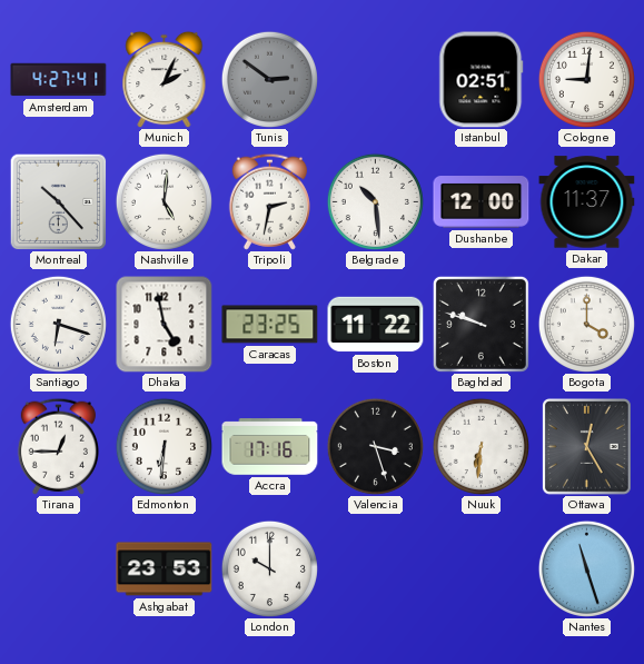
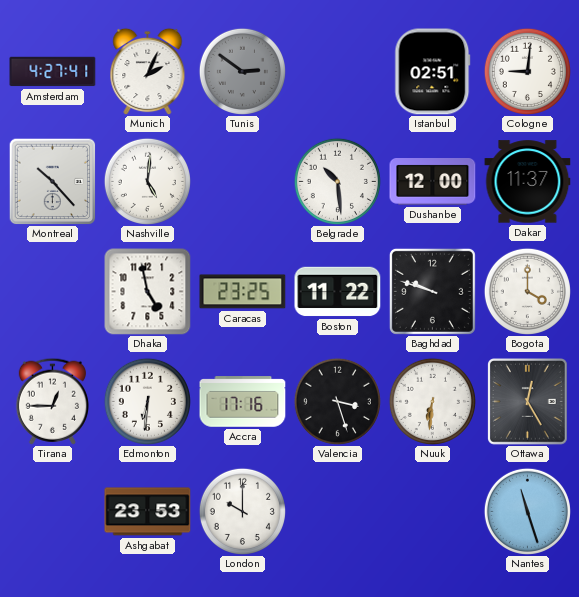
Tripoli: 2:32 -> none (269, 201)
Santiago: 6:18 -> none (58, 324)
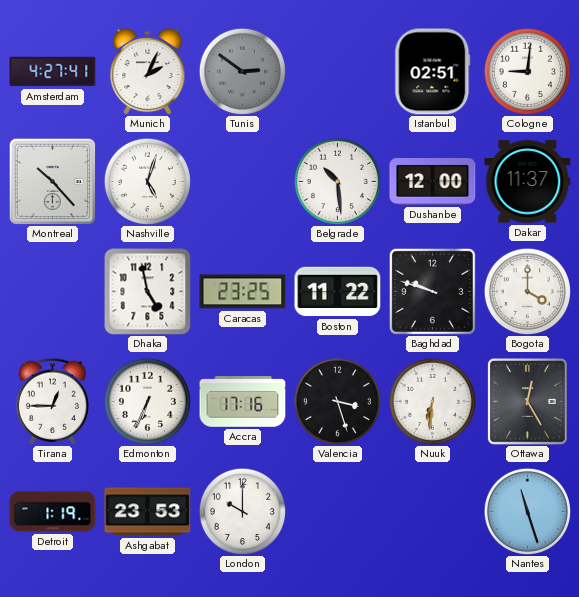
Nashville: 5:01 -> 5:03 (147, 181)
Edmonton: 6:31 -> 6:34 (147, 401)
Detroit: none -> 1:19 (53, 512)
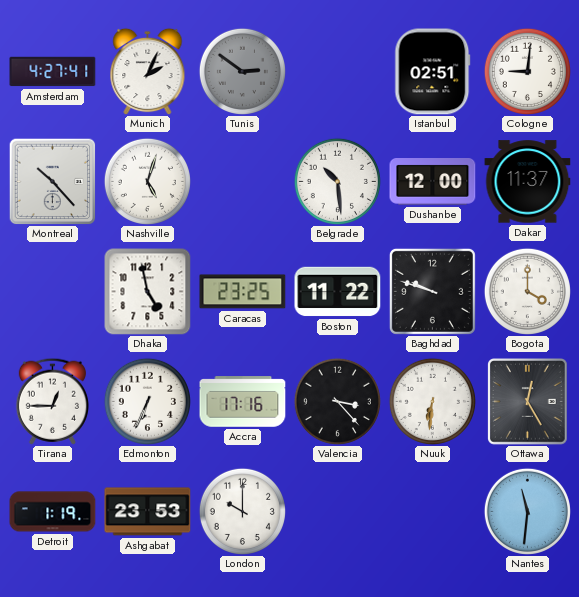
Valencia: 3:27 -> 3:23 (337, 401)
Nantes: 11:27 -> 11:31 (527, 511)
